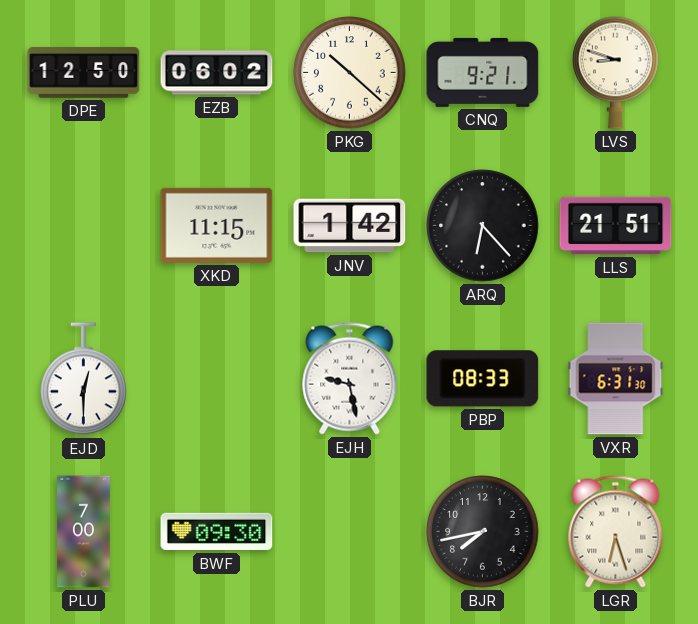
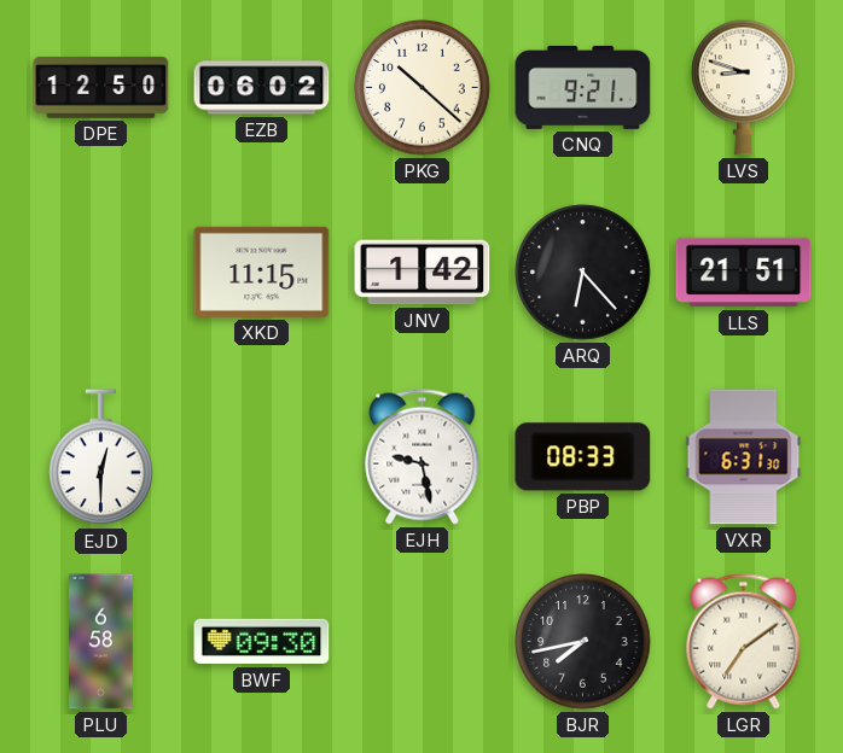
PLU: 7:00 -> 6:58 (101, 642)
LGR: 6:27 -> 7:09 (744, 642)
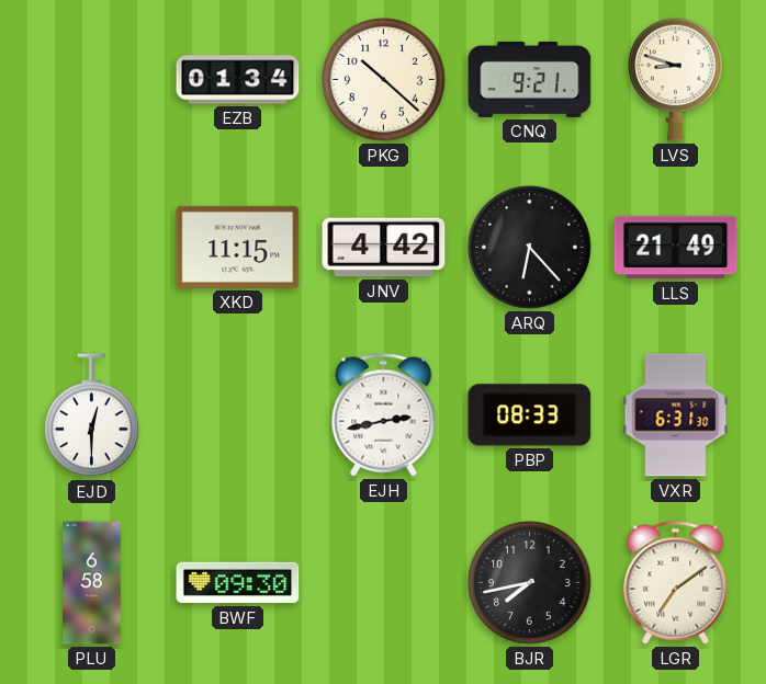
DPE: 12:50 -> none (101, 87)
EZB: 06:02 -> 01:34 (238, 80)
JNV: 1:42 -> 4:42 (384, 248)
LLS: 21:51 -> 21:49 (676, 248)
EJH: 9:28 -> 2:43 (384, 415)
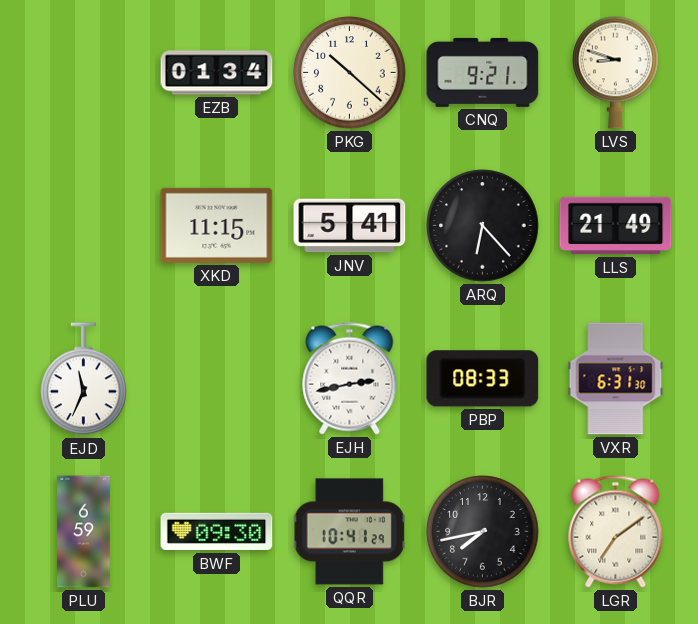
JNV: 4:42 -> 5:41 (350, 226)
EJD: 12:30 -> 11:34 (84, 379)
PLU: 6:58 -> 6:59 (84, 532)
QQR: none -> 10:41 (349, 532)
